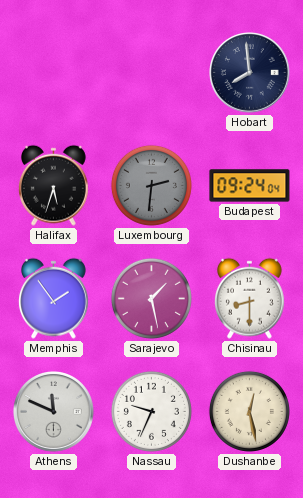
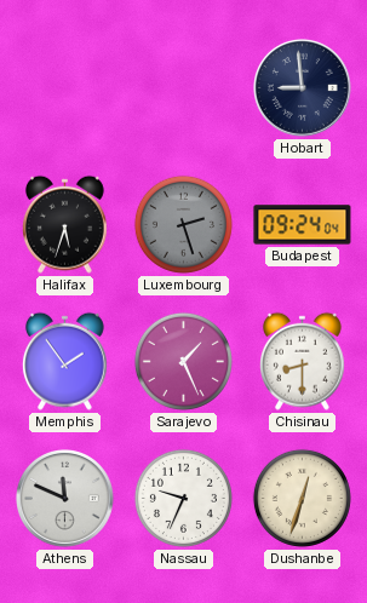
Hobart: 7:59 -> 8:59 (303, 88)
Luxembourg: 2:31 -> 2:27 (183, 224)
Sarajevo: 1:28 -> 1:26 (183, 361)
Dushanbe: 12:28 -> 12:33 (302, 498)
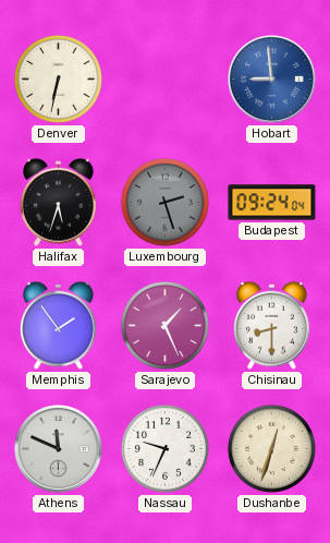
Denver: none -> 6:32 (58, 79)
Hobart dial: navy -> blue (272, 80)
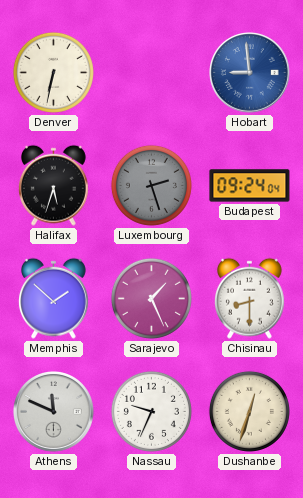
Memphis: 1:54 -> 1:52 (53, 298)
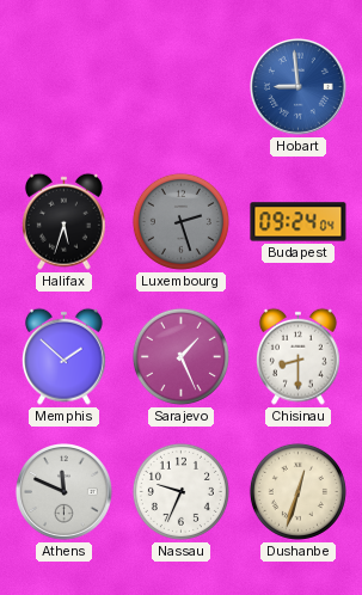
Denver: 6:32 -> none (53, 72)
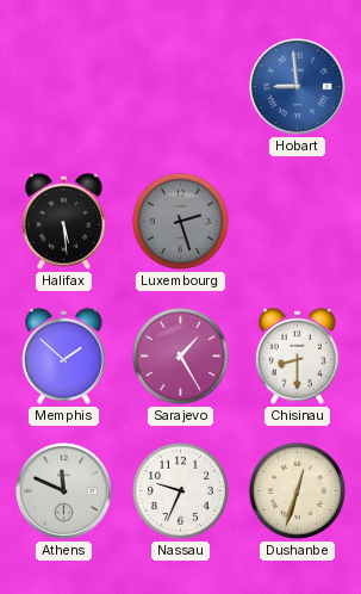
Halifax: 5:33 -> 5:29 (63, 221)
Budapest: 09:24 -> none (299, 222)
Sarajevo: 1:26 -> 1:25 (180, 355)
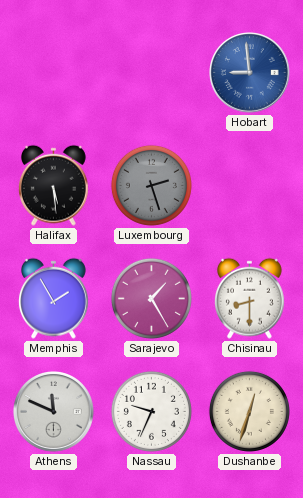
Memphis: 1:52 -> 1:55 (53, 298)
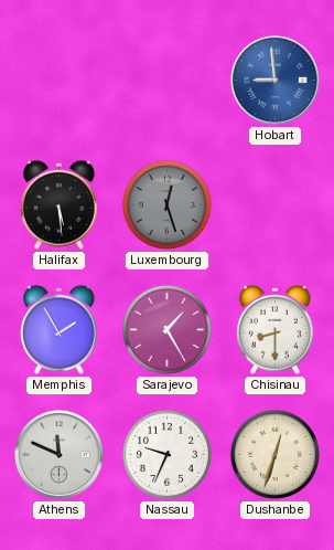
Luxembourg: 2:27 -> 12:27 (166, 204)
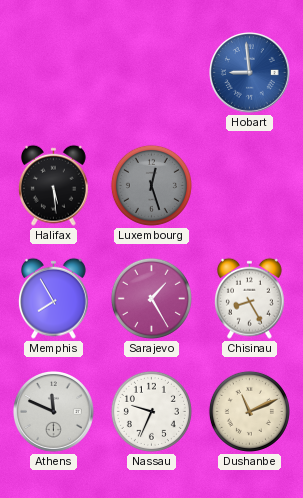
Memphis: 1:55 -> 7:55 (53, 298)
Chisinau: 8:30 -> 8:25 (249, 298)
Dushanbe: 12:33 -> 11:11 (249, 411)
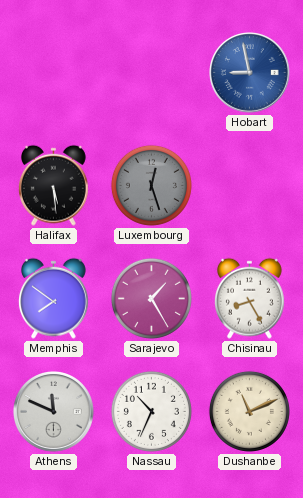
Hobart: 8:59 -> 8:58 (250, 73)
Memphis: 7:55 -> 7:51 (53, 298)
Nassau: 9:34 -> 10:34 (151, 411)
